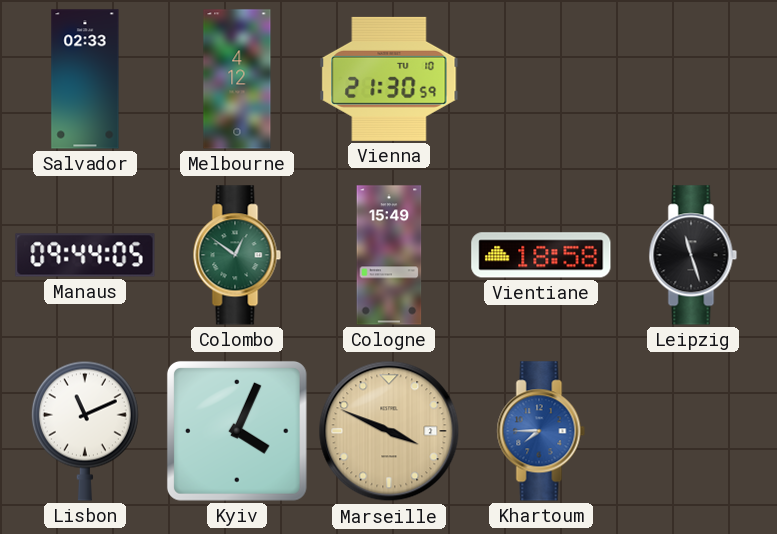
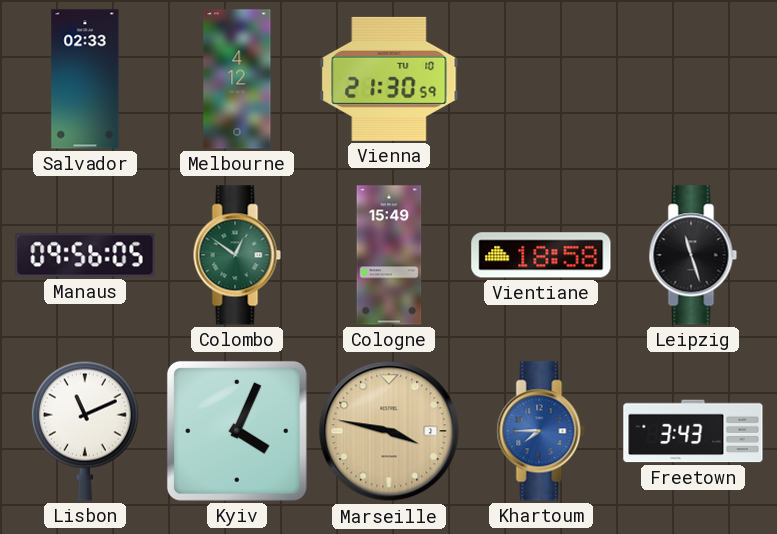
Manaus: 09:44 -> 09:56 (85, 255)
Marseille: 3:49 -> 3:47 (389, 431)
Freetown: none -> 3:43 (693, 431)
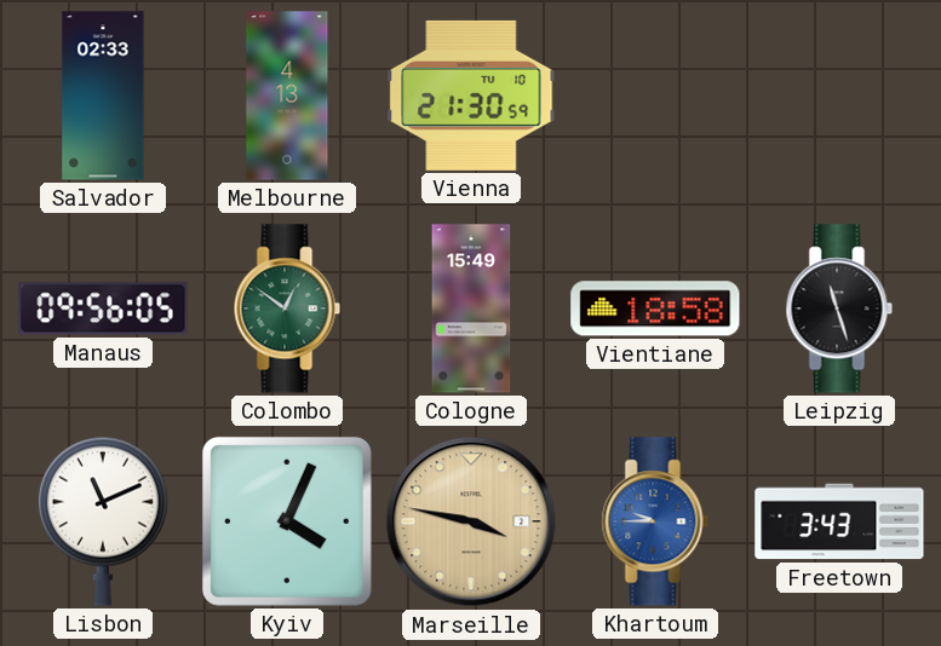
Melbourne: 4:12 -> 4:13 (287, 96)
Khartoum: 7:45 -> 9:45 (655, 521)
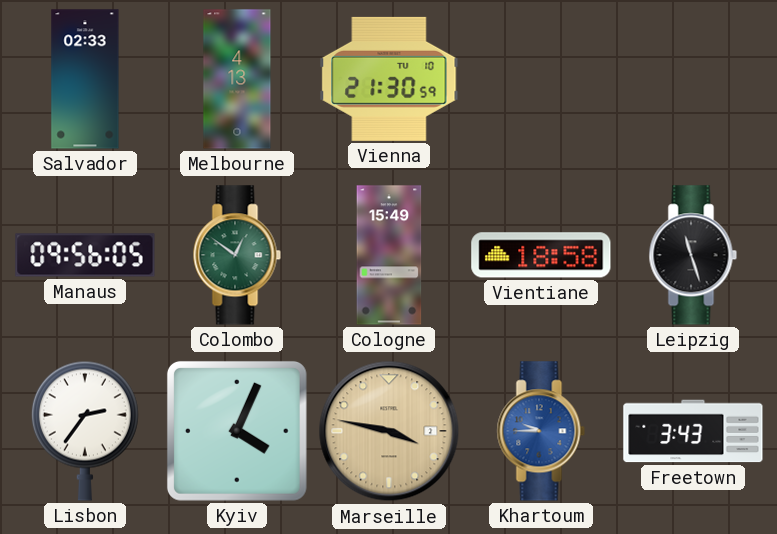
Lisbon: 11:11 -> 2:36 (85, 431)
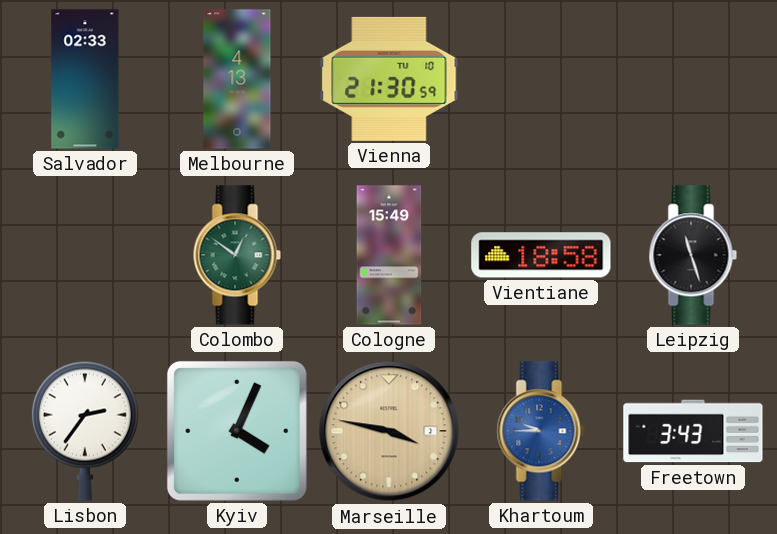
Manaus: 09:56 -> none (85, 255)
